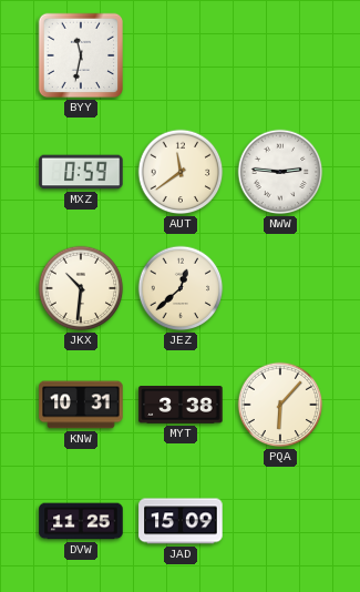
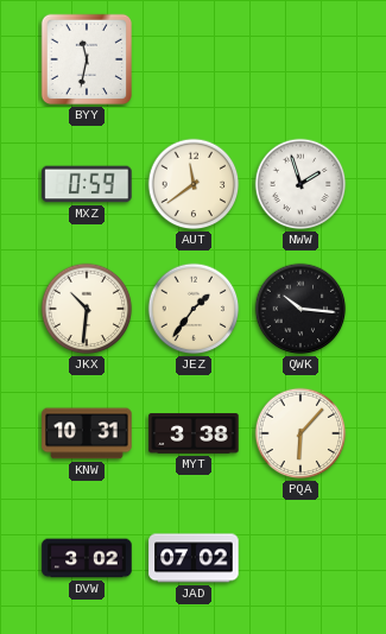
NWW: 2:46 -> 1:57 (300, 184)
JEZ: 12:38 -> 1:36 (194, 309)
QWK: none -> 10:16 (300, 309)
DVW: 11:25 -> 3:02 (87, 558)
JAD: 15:09 -> 07:02 (194, 558)
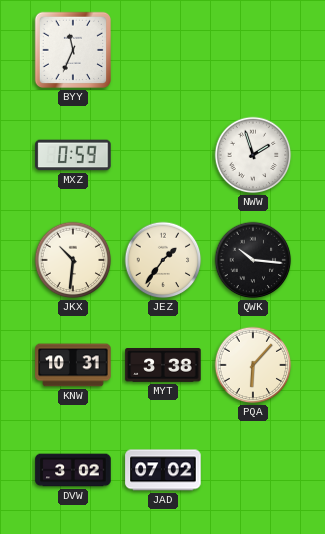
BYY: 11:32 -> 11:34 (73, 50)
AUT: 11:39 -> none (194, 184)
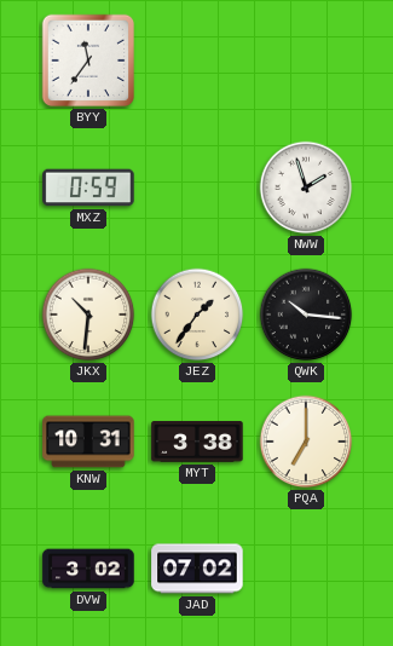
BYY: 11:34 -> 11:36 (88, 60)
PQA: 6:07 -> 7:00 (306, 442)
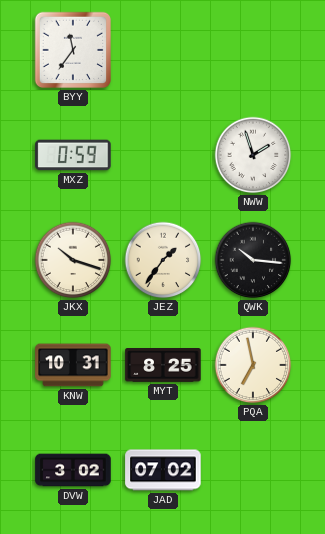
JKX: 10:31 -> 10:18 (73, 260)
MYT: 3:38 -> 8:25 (163, 365)
PQA: 7:00 -> 6:58 (253, 365)
